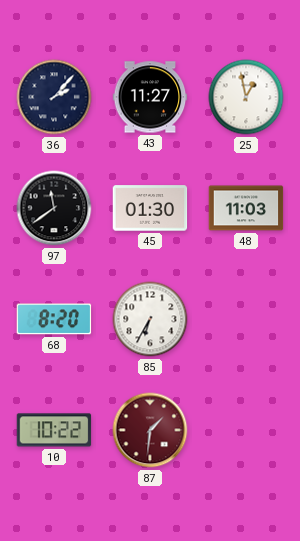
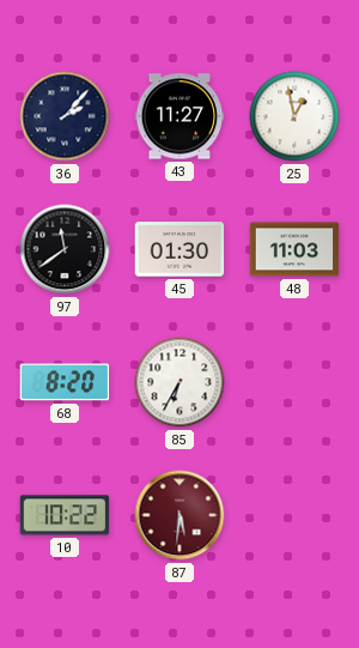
87: 1:31 -> 5:31 (180, 515)
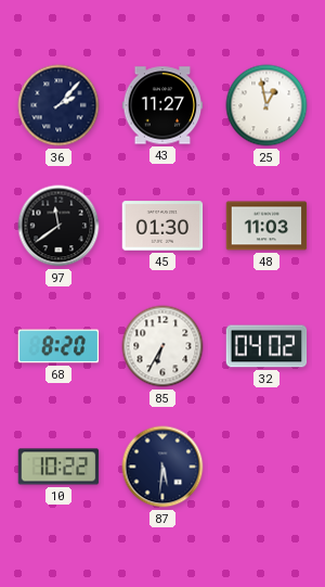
32: none -> 04:02 (266, 346)
87 dial: burgundy -> navy (162, 467)
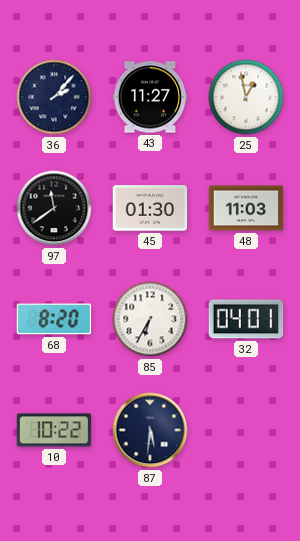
32: 04:02 -> 04:01 (246, 319)
